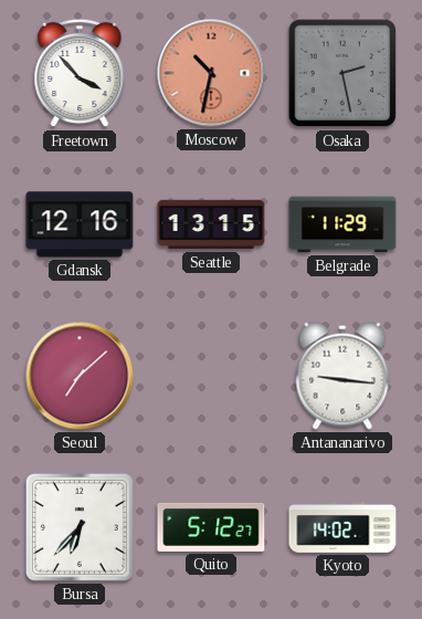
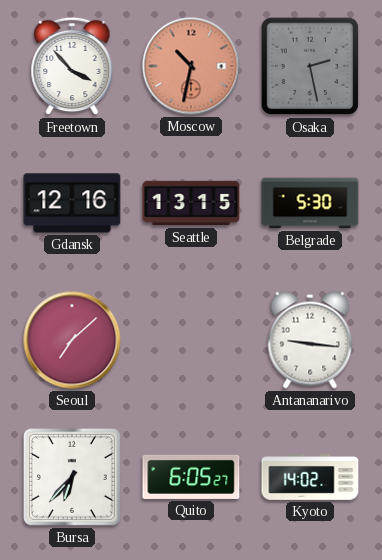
Belgrade: 11:29 -> 5:30 (310, 203)
Quito: 5:12 -> 6:05 (191, 477)
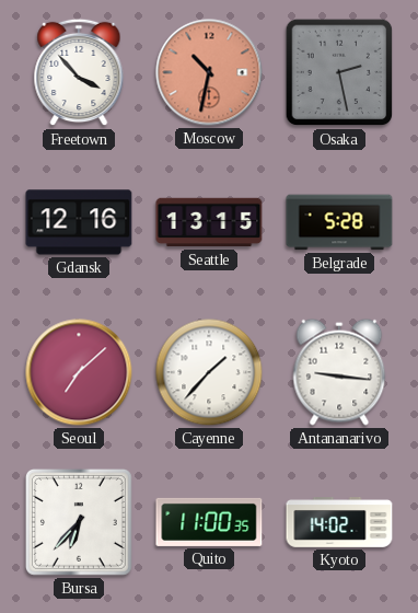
Belgrade: 5:30 -> 5:28 (339, 222)
Cayenne: none -> 1:37 (209, 372)
Quito: 6:05 -> 11:00 (209, 522)
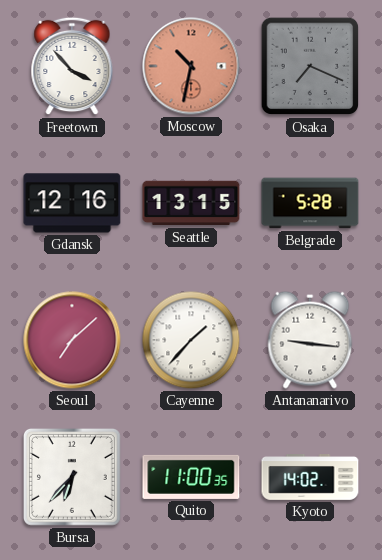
Osaka: 2:28 -> 7:19 (310, 66)
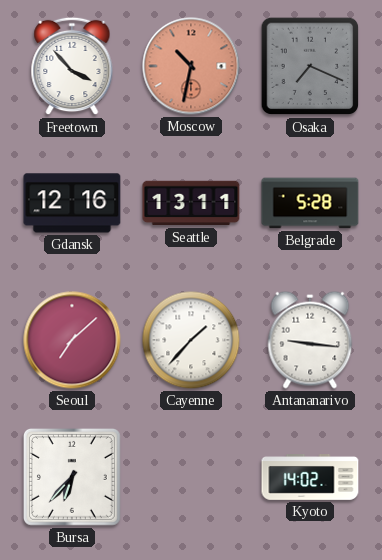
Seattle: 13:15 -> 13:11 (191, 203)
Quito: 11:00 -> none (191, 477)
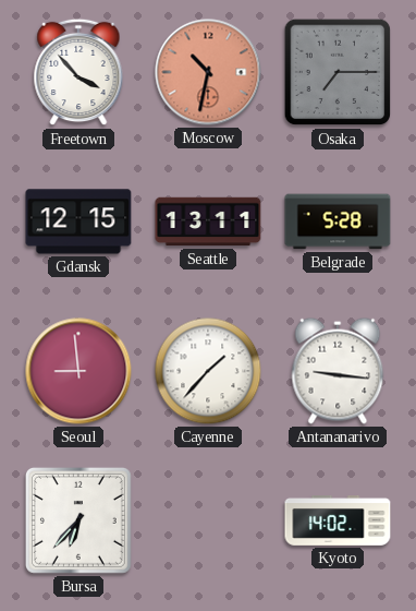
Osaka: 7:19 -> 7:15 (338, 72)
Gdansk: 12:16 -> 12:15 (78, 221)
Seoul: 7:08 -> 8:59 (78, 371)
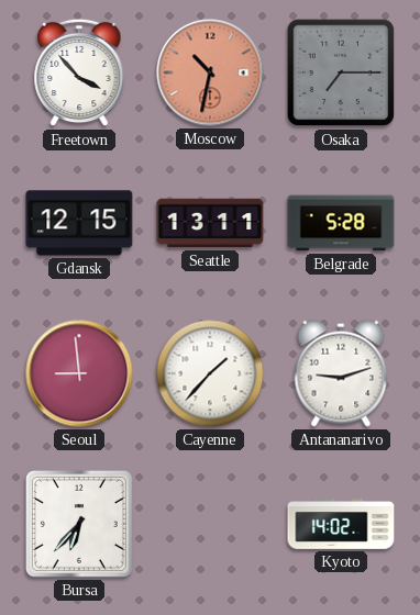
Antananarivo: 9:16 -> 9:12 (341, 373)
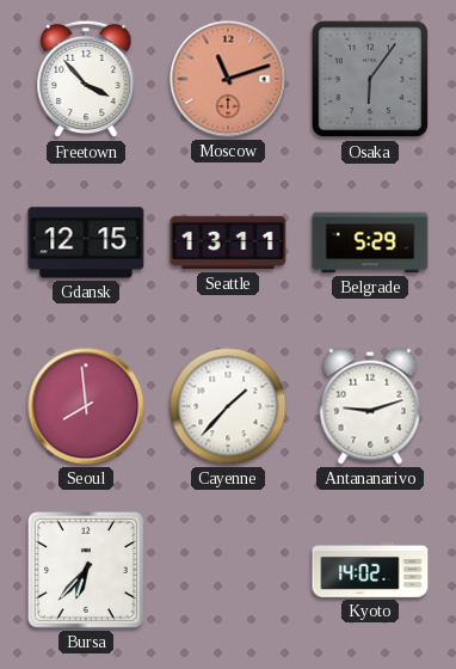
Moscow: 10:32 -> 11:12 (228, 79)
Osaka: 7:15 -> 6:06 (370, 79)
Belgrade: 5:28 -> 5:29 (370, 243)
Seoul: 8:59 -> 7:59 (86, 406)
